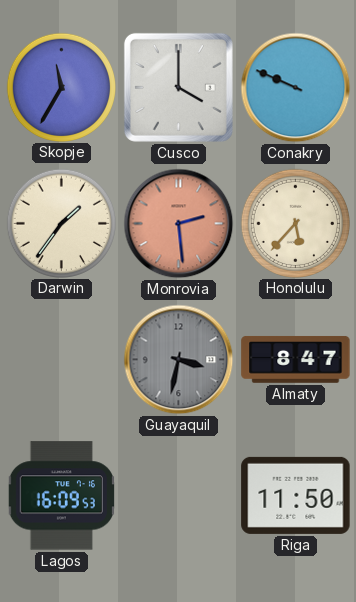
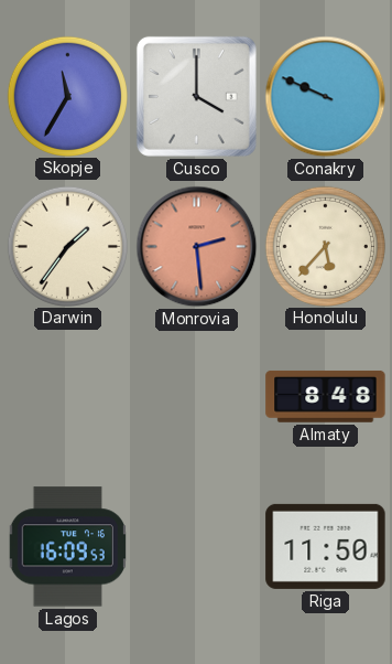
Guayaquil: 3:32 -> none (179, 360)
Almaty: 8:47 -> 8:48 (326, 396)
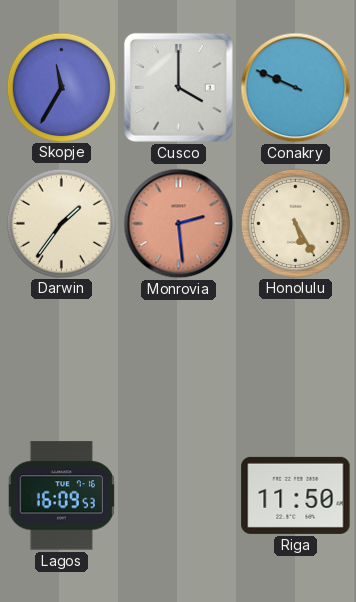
Honolulu: 5:37 -> 5:25 (295, 223)
Almaty: 8:48 -> none (326, 396)
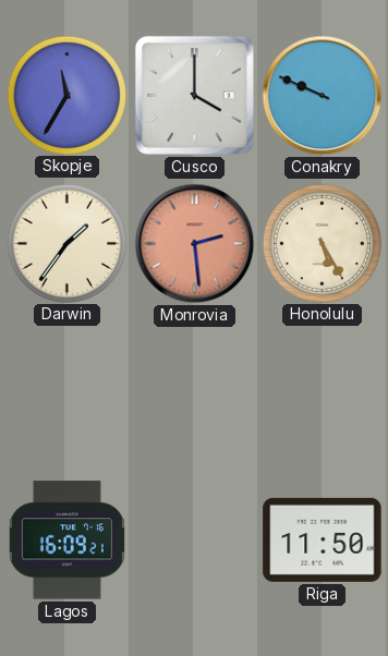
Lagos: 16:09:53 -> 16:09:21 (66, 540)
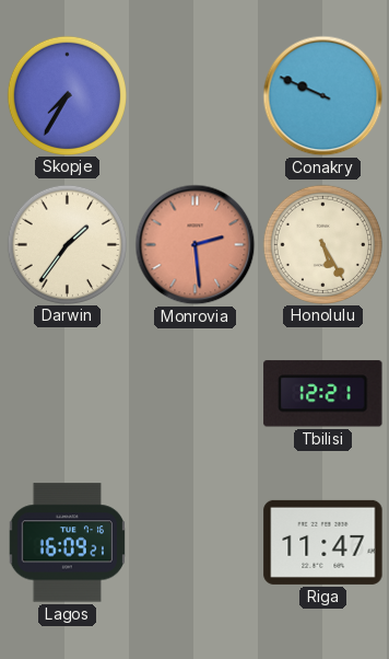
Skopje: 11:35 -> 7:35 (67, 95)
Cusco: 4:00 -> none (194, 95)
Tbilisi: none -> 12:21 (323, 394)
Riga: 11:50 -> 11:47 (323, 542)
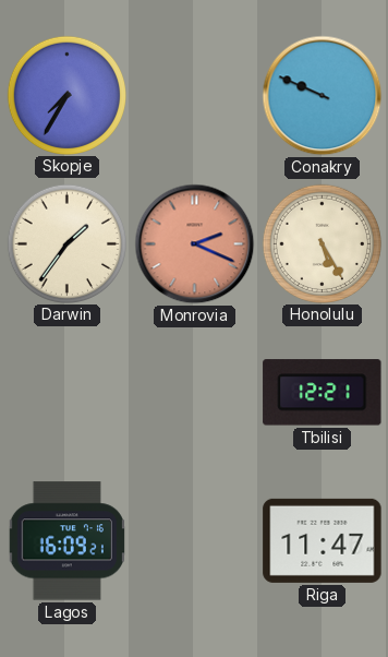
Monrovia: 2:29 -> 2:19 (195, 244)
